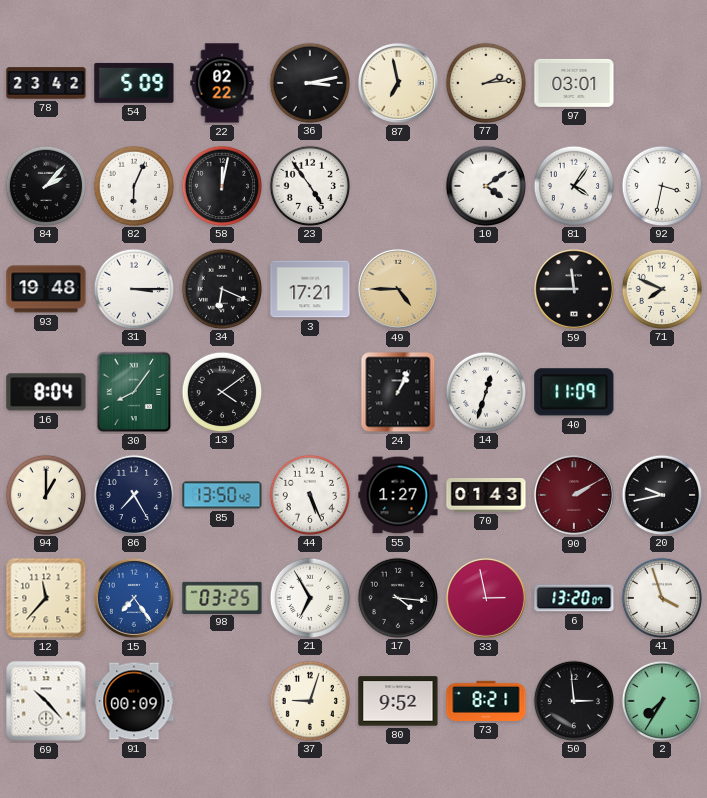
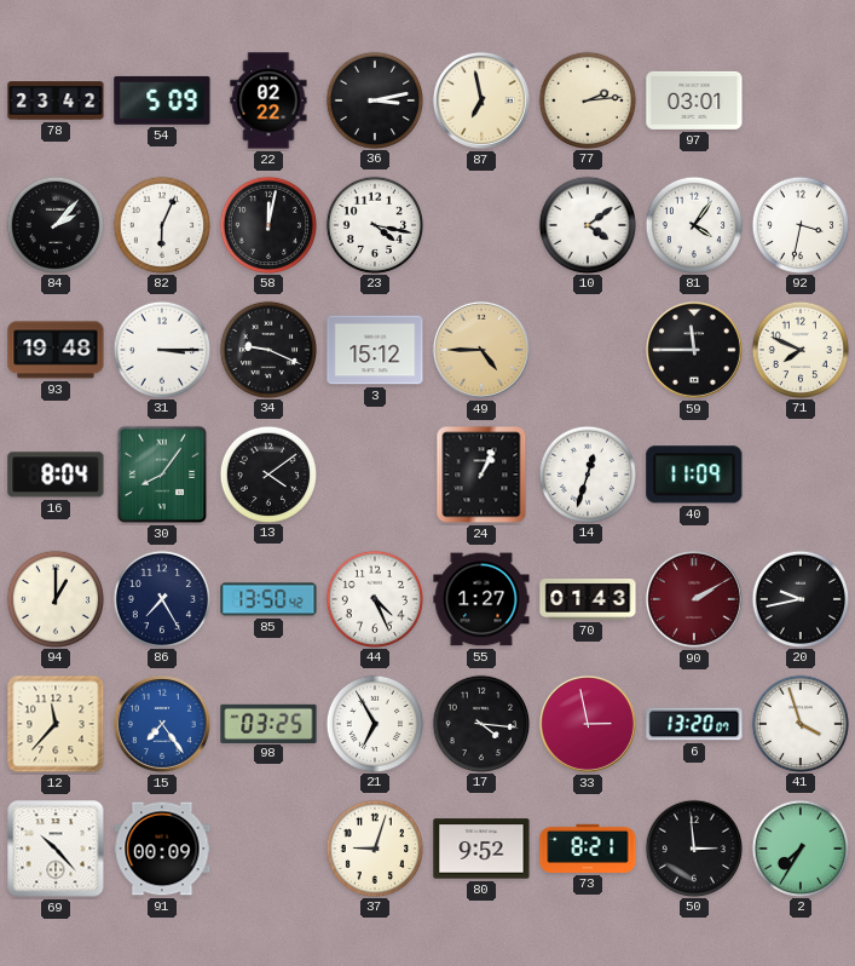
23: 4:54 -> 4:17 (374, 224)
34: 6:19 -> 9:19 (267, 349)
3: 17:21 -> 15:12 (375, 350)
44: 5:26 -> 4:26 (374, 598)
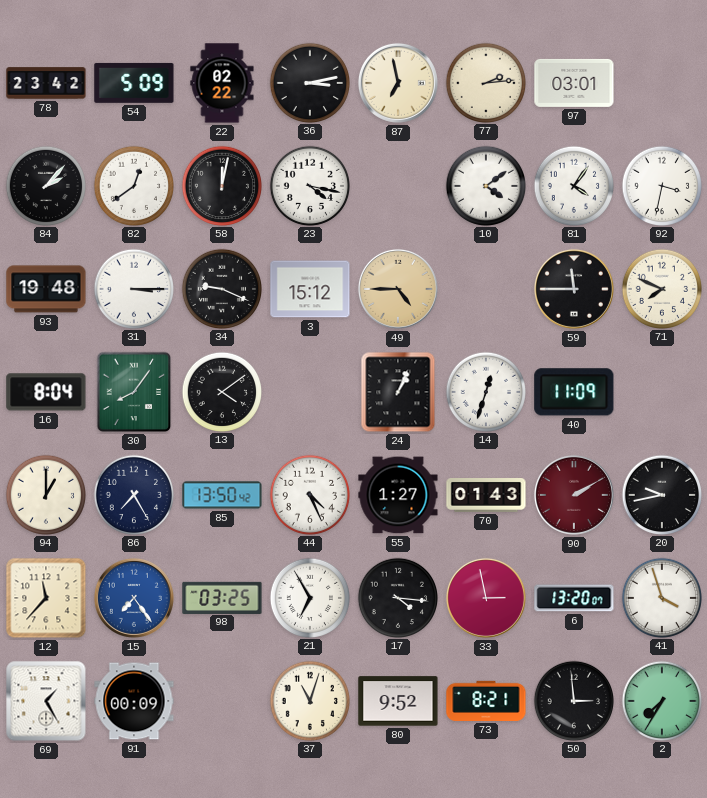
82: 6:04 -> 12:39 (133, 185)
69: 10:23 -> 1:25 (46, 701)
37: 9:03 -> 11:03 (309, 700)
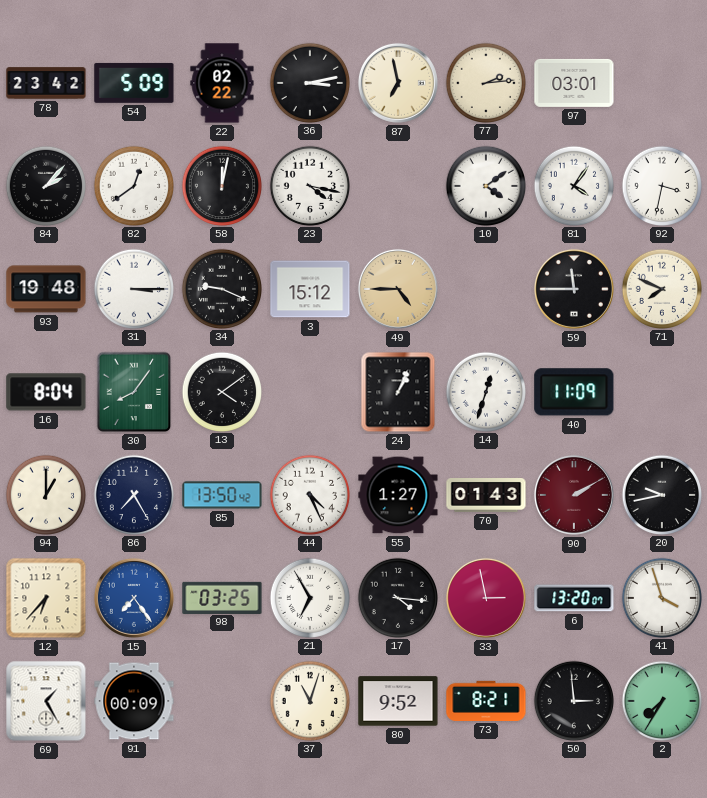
12: 11:37 -> 6:37 (46, 598)
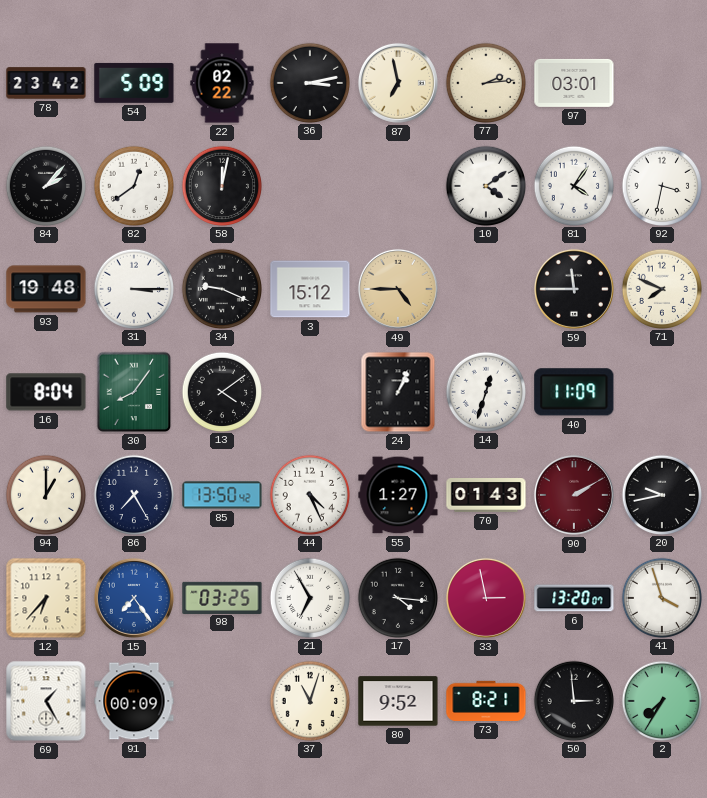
23: 4:17 -> none (309, 185)
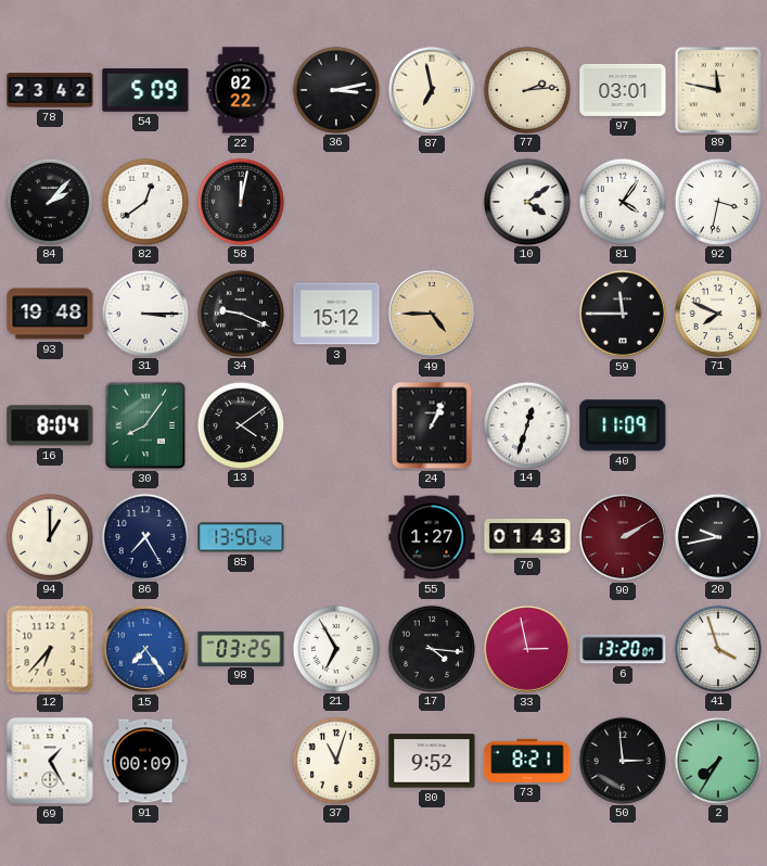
89: none -> 11:47 (717, 89)
44: 4:26 -> none (309, 494)
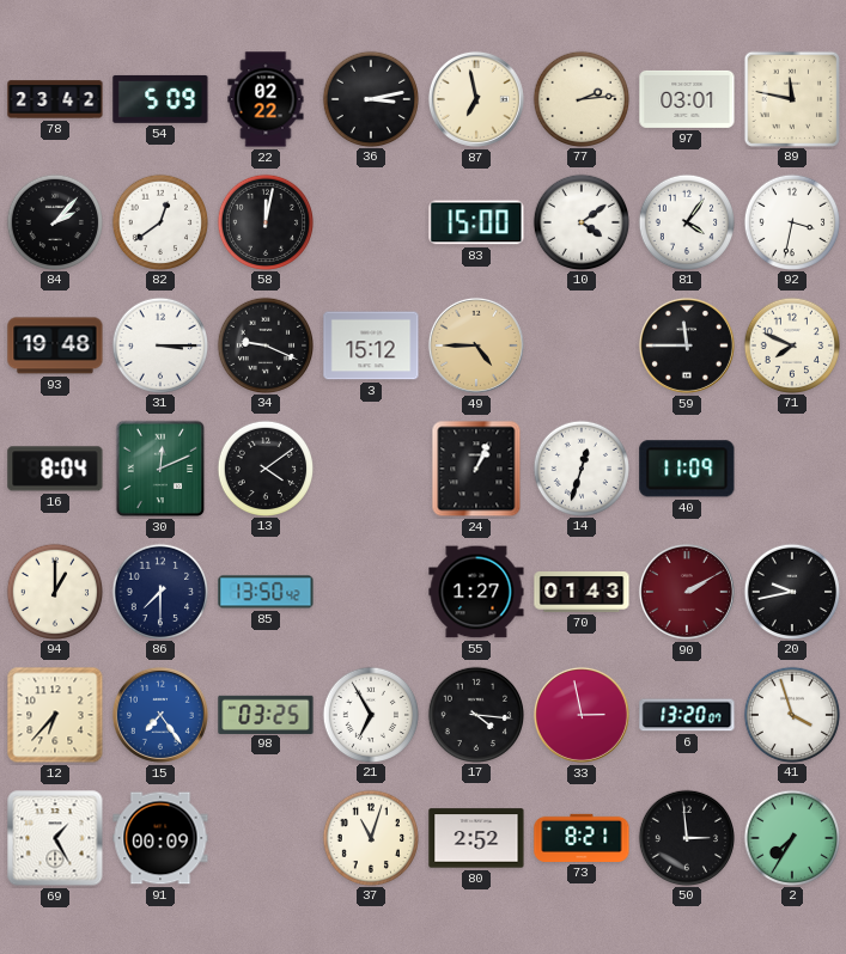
83: none -> 15:00 (476, 222)
30: 8:06 -> 12:11 (160, 469)
86: 7:25 -> 7:30 (159, 591)
80: 9:52 -> 2:52 (476, 838)
